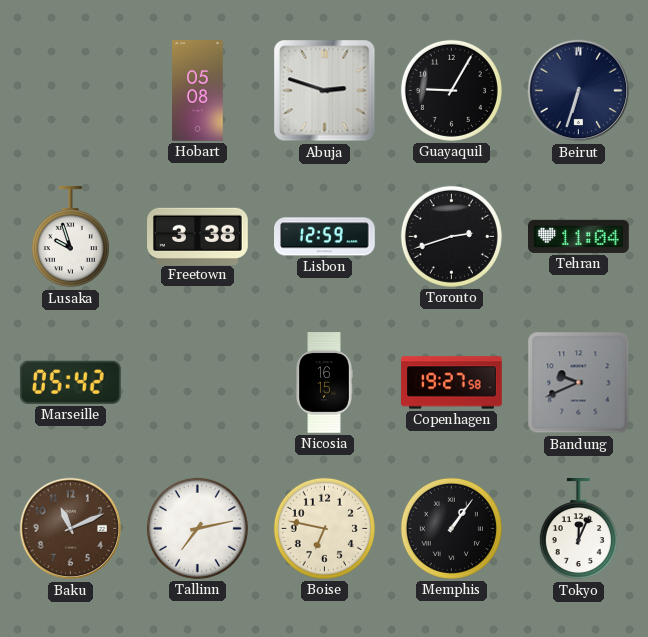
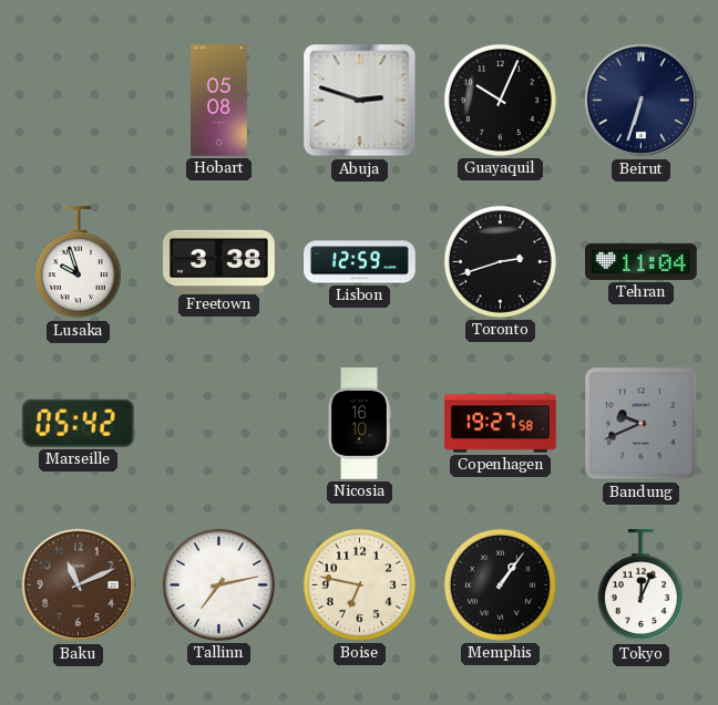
Guayaquil: 9:05 -> 10:04 (500, 100)
Nicosia: 16:15 -> 16:10 (359, 424)
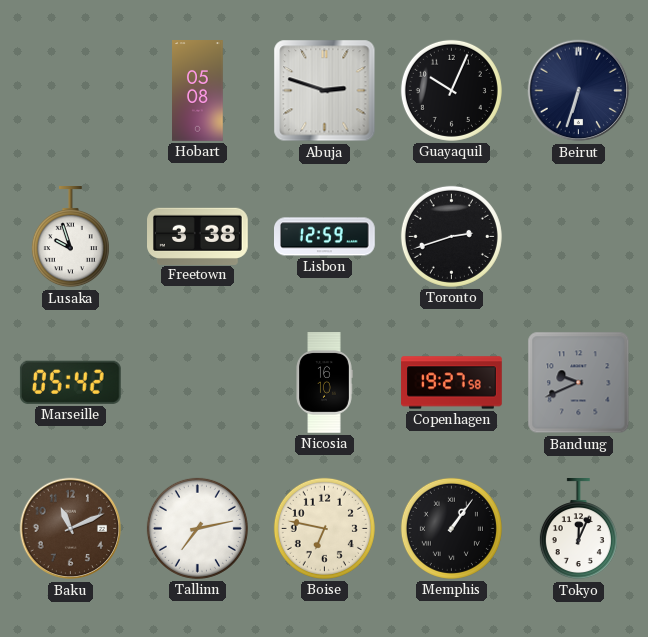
Tehran: 11:04 -> none (642, 261)
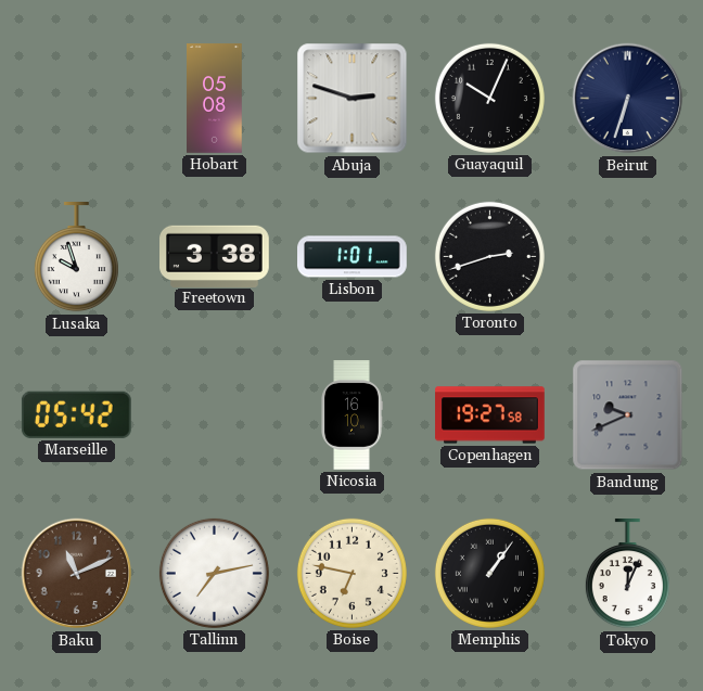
Lisbon: 12:59 -> 1:01 (353, 257)
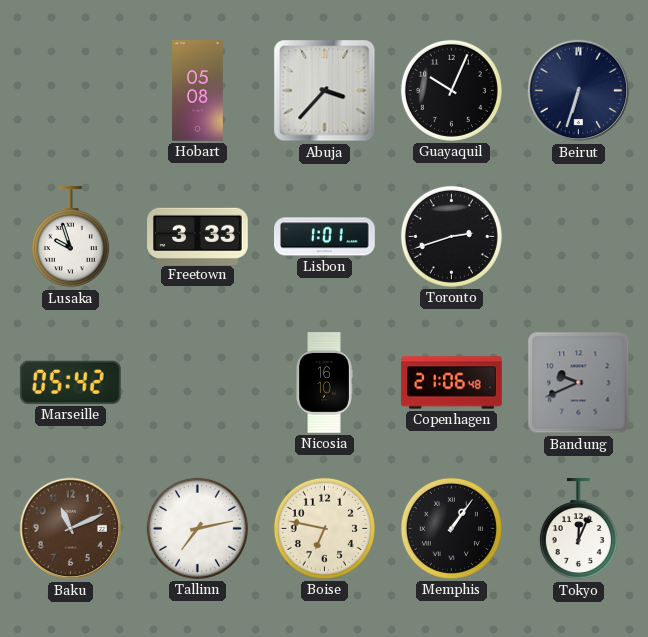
Abuja: 2:48 -> 3:37 (325, 91)
Freetown: 3:38 -> 3:33 (198, 236)
Copenhagen: 19:27 -> 21:06 (452, 383)
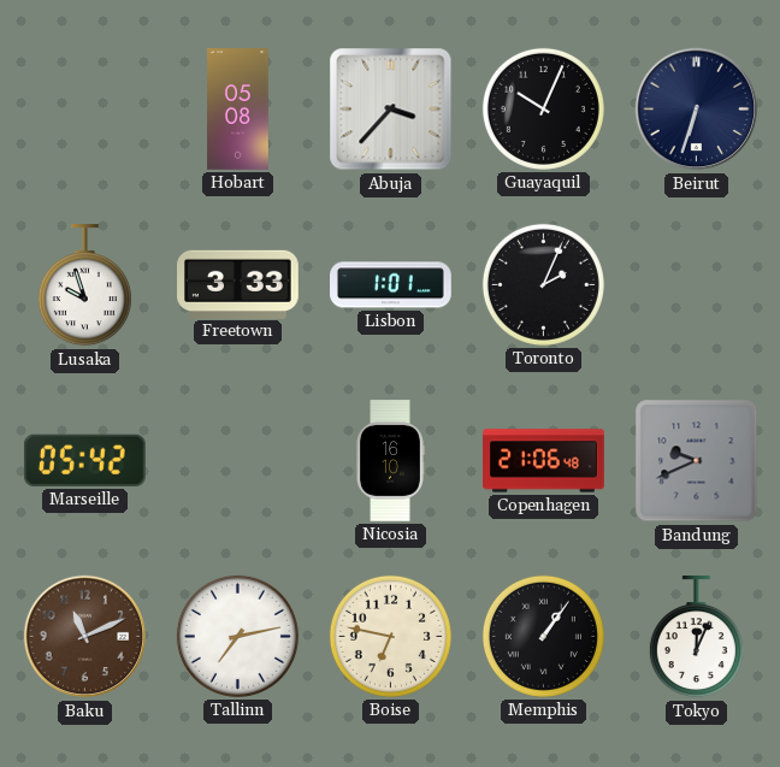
Toronto: 2:42 -> 2:04 (543, 284)
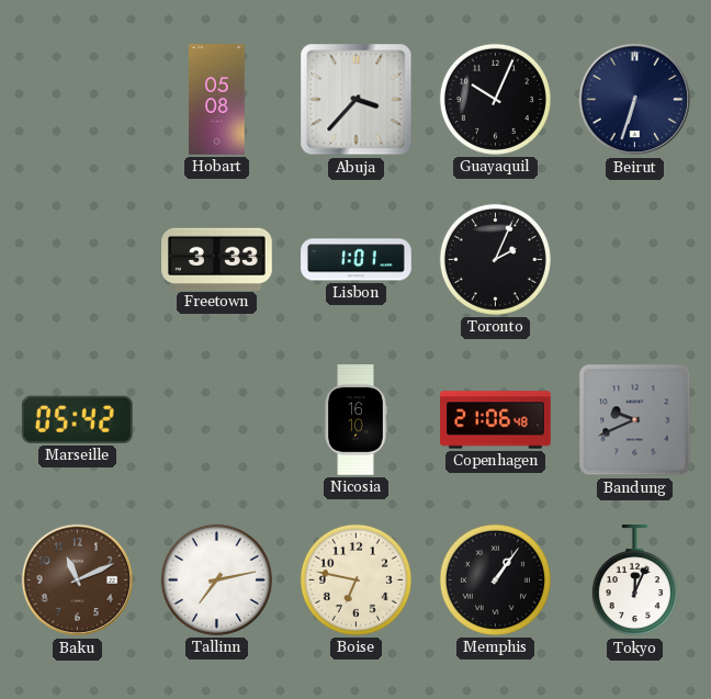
Lusaka: 9:57 -> none (84, 287)
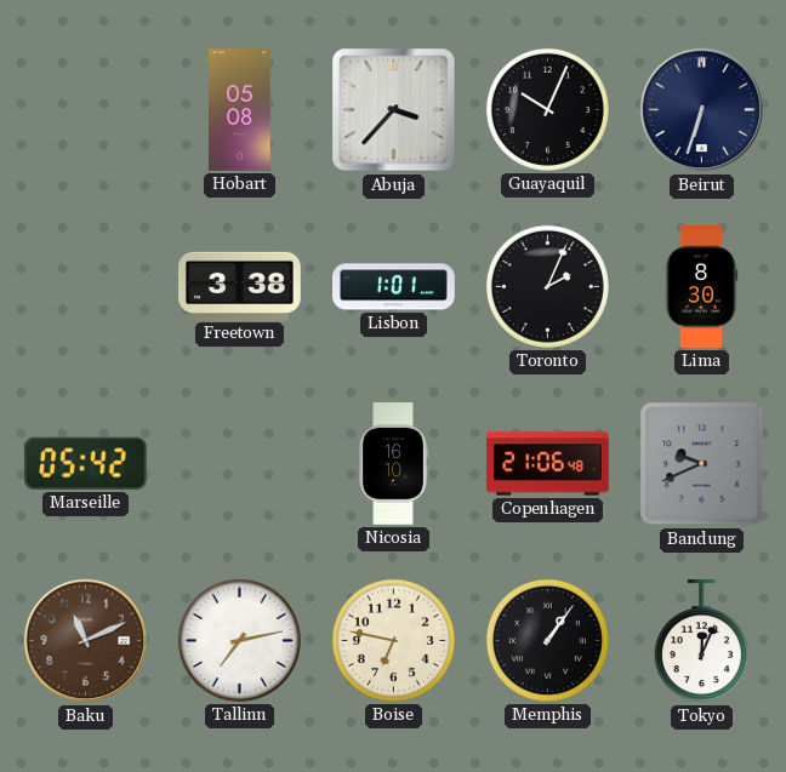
Freetown: 3:33 -> 3:38 (240, 286)
Lima: none -> 8:30 (701, 287)
